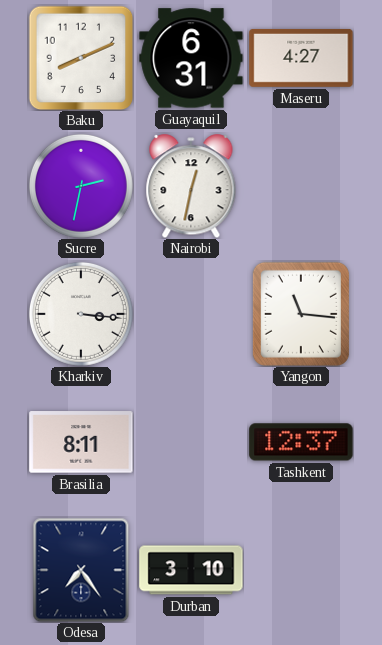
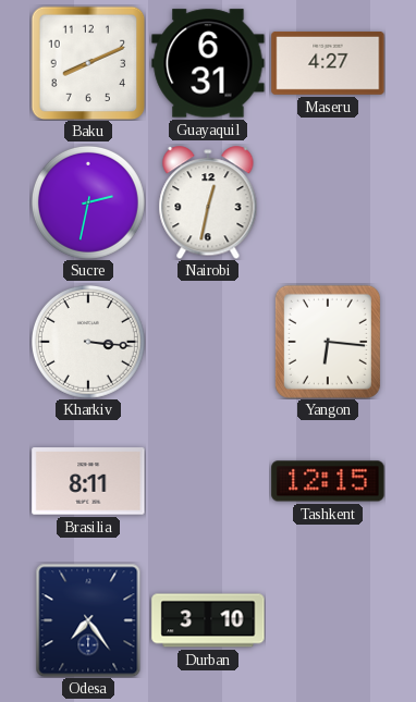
Yangon: 11:16 -> 6:16 (328, 342)
Tashkent: 12:37 -> 12:15 (328, 481)
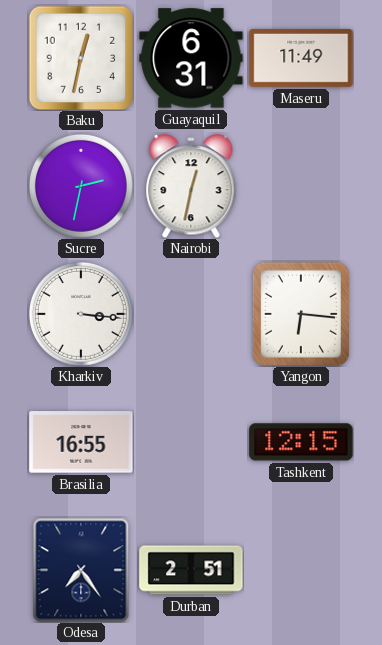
Baku: 8:11 -> 12:32 (81, 58)
Maseru: 4:27 -> 11:49 (301, 58)
Brasilia: 8:11 -> 16:55 (81, 442)
Durban: 3:10 -> 2:51 (191, 570)
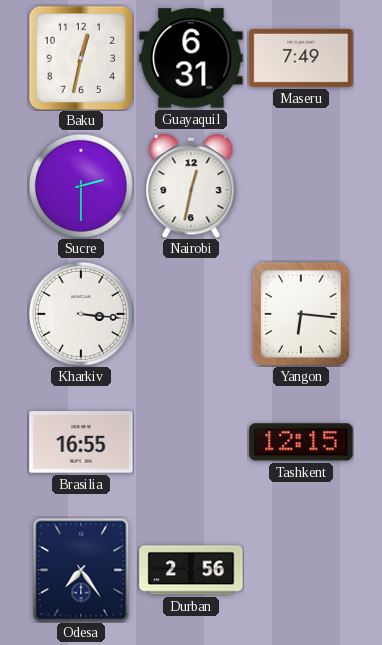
Maseru: 11:49 -> 7:49 (301, 58)
Sucre: 2:32 -> 2:30 (81, 186)
Durban: 2:51 -> 2:56 (191, 570)
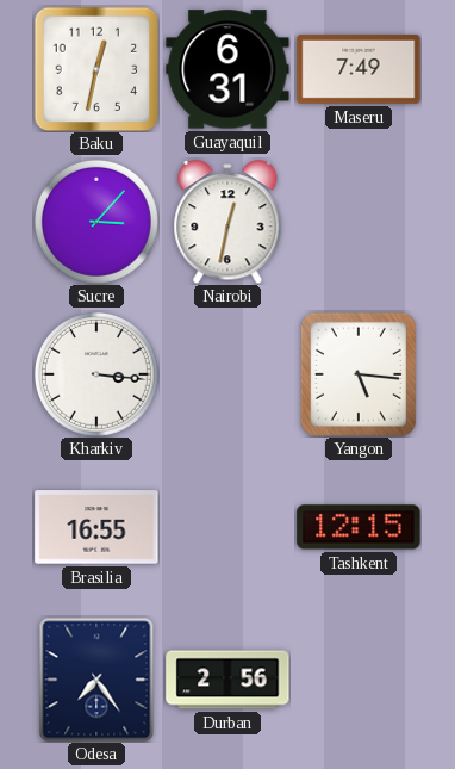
Sucre: 2:30 -> 3:07 (96, 222)
Yangon: 6:16 -> 5:16 (359, 374)
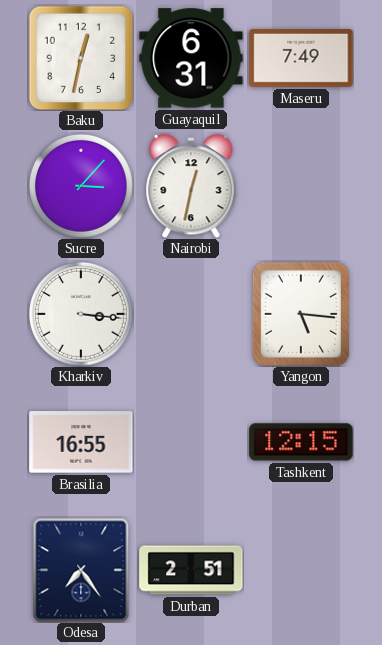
Durban: 2:56 -> 2:51 (191, 570)
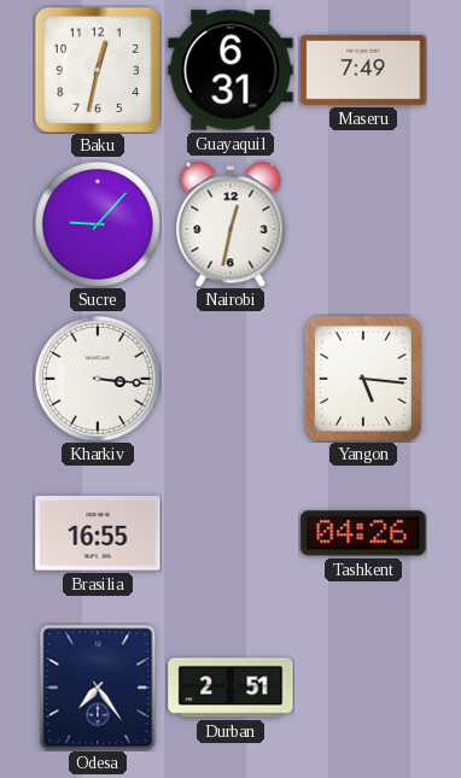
Sucre: 3:07 -> 9:07 (98, 224)
Tashkent: 12:15 -> 04:26 (363, 533)
